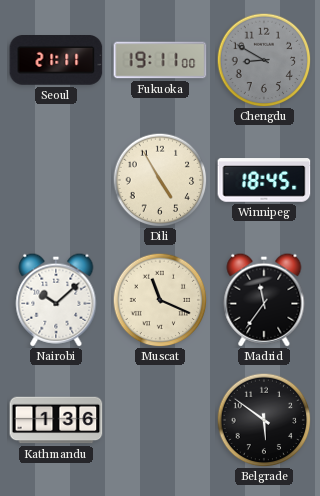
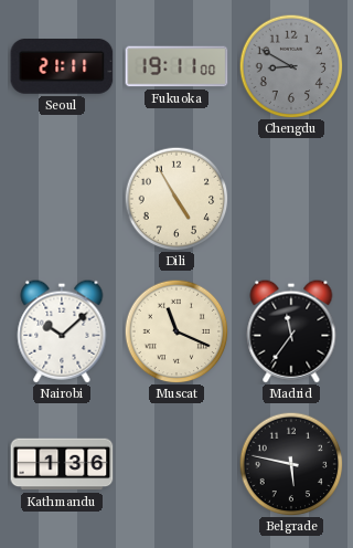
Winnipeg: 18:45 -> none (264, 180)
Belgrade: 5:51 -> 5:47 (291, 464)
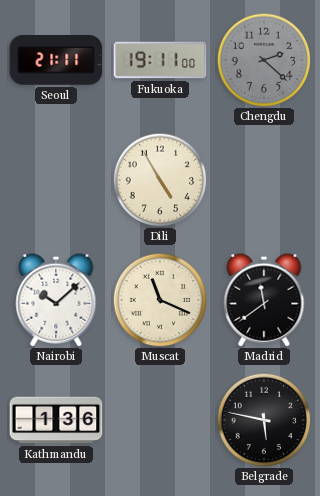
Chengdu: 8:50 -> 2:22 (264, 60)
Madrid: 11:36 -> 11:39 (264, 300)
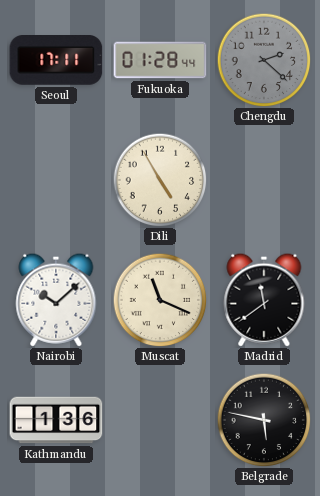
Seoul: 21:11 -> 17:11 (56, 61)
Fukuoka: 19:11 -> 01:28 (160, 60)
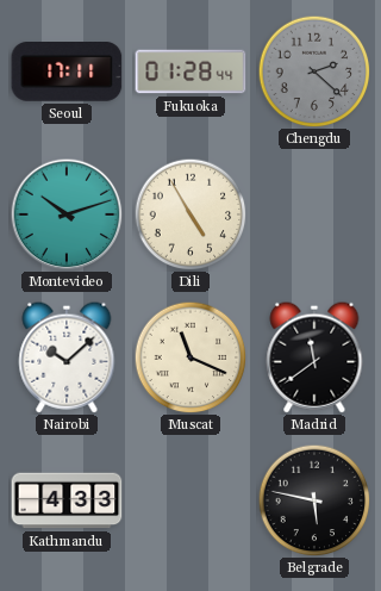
Montevideo: none -> 10:12 (67, 214)
Kathmandu: 1:36 -> 4:33 (67, 500)
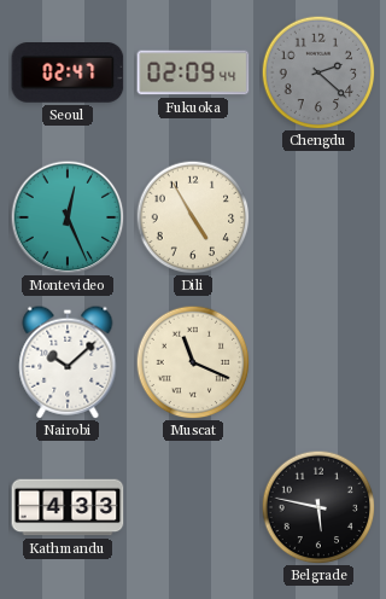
Seoul: 17:11 -> 02:47 (68, 74)
Fukuoka: 01:28 -> 02:09 (193, 72)
Montevideo: 10:12 -> 12:26 (68, 217)
Madrid: 11:39 -> none (314, 357)
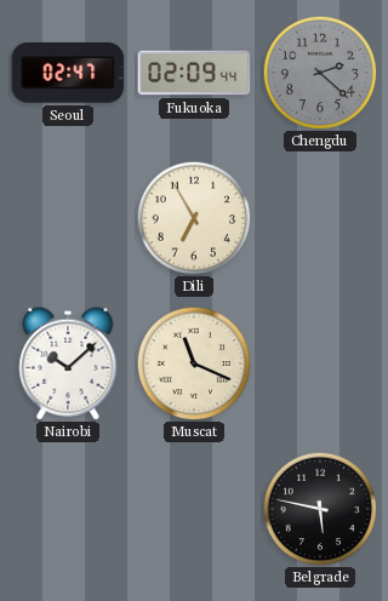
Montevideo: 12:26 -> none (68, 217)
Dili: 4:55 -> 6:55 (194, 218)
Kathmandu: 4:33 -> none (68, 507)
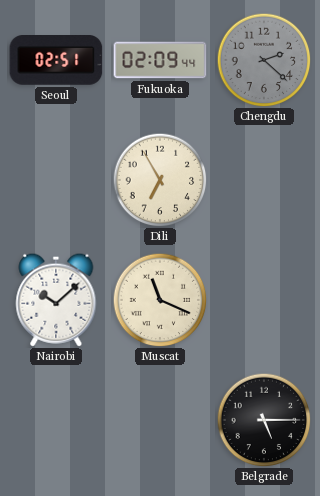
Seoul: 02:47 -> 02:51 (56, 61)
Belgrade: 5:47 -> 5:15 (264, 420)
